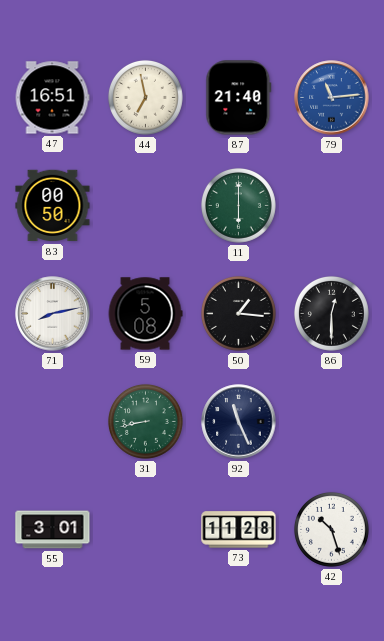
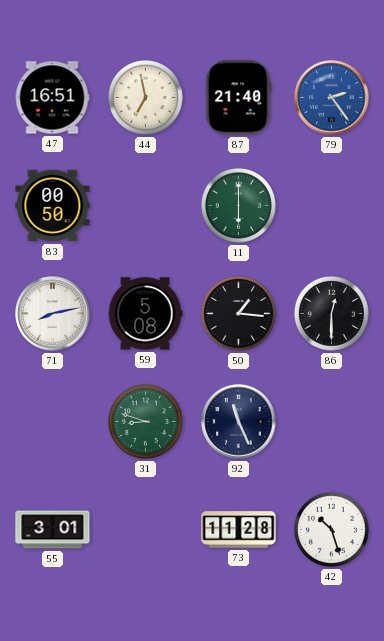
79: 11:14 -> 2:24 (332, 98)
31: 8:43 -> 8:48 (145, 421)
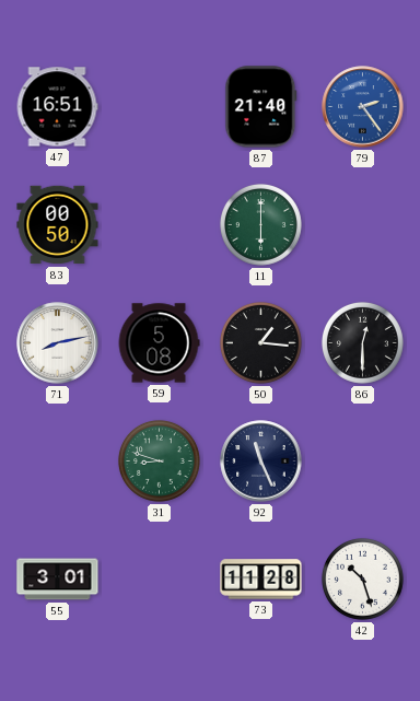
44: 6:58 -> none (145, 97)
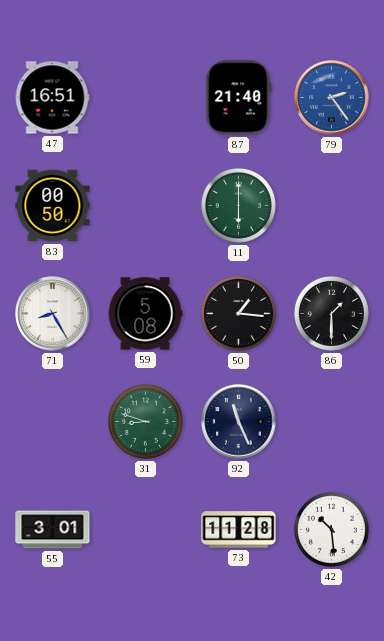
71: 8:13 -> 8:25 (53, 314)
86: 12:30 -> 1:30 (331, 313)
42: 10:27 -> 10:29 (331, 529)
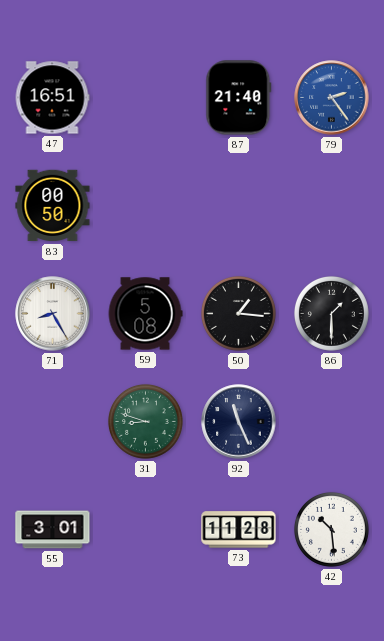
11: 6:00 -> none (238, 205)
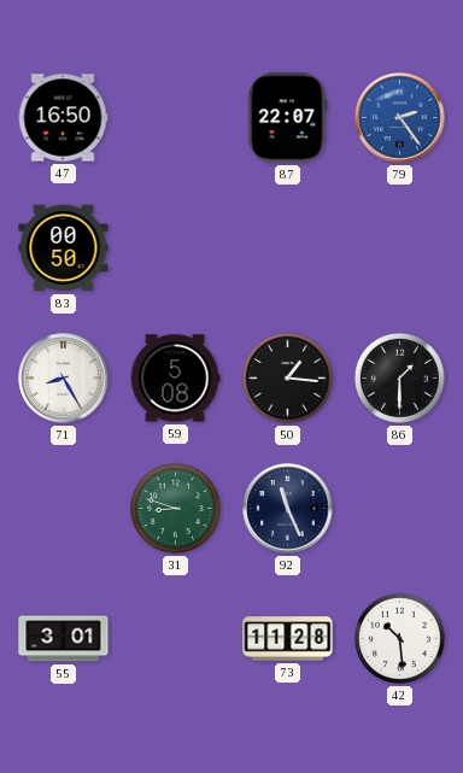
47: 16:51 -> 16:50 (63, 118)
87: 21:40 -> 22:07 (288, 118)
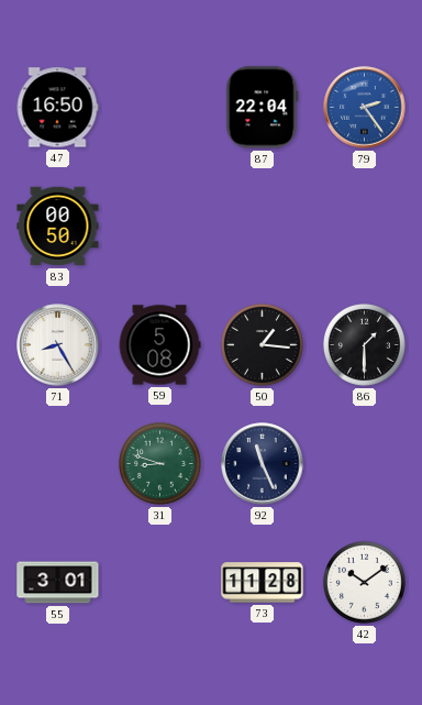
87: 22:07 -> 22:04 (263, 108)
42: 10:29 -> 10:09 (364, 582)
